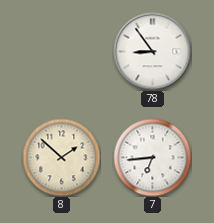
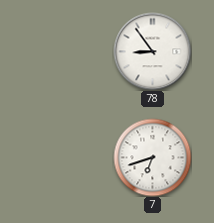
8: 1:52 -> none (61, 157)
7: 6:44 -> 6:42 (152, 157)
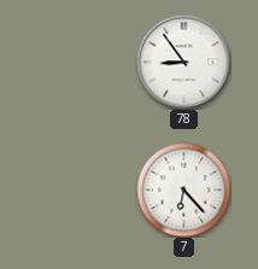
7: 6:42 -> 6:23 (183, 189)
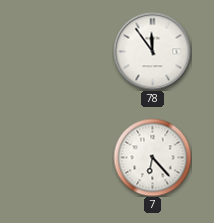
78: 8:54 -> 11:54 (152, 51)
